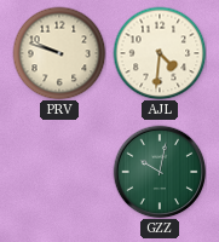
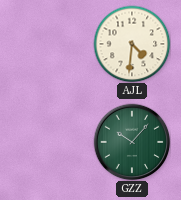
PRV: 9:48 -> none (59, 53)
GZZ: 10:02 -> 10:07 (132, 142)
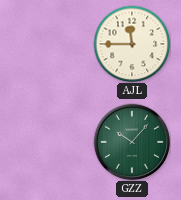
AJL: 4:31 -> 11:45 (132, 44)
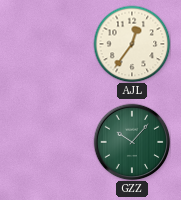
AJL: 11:45 -> 12:36 (132, 44)
